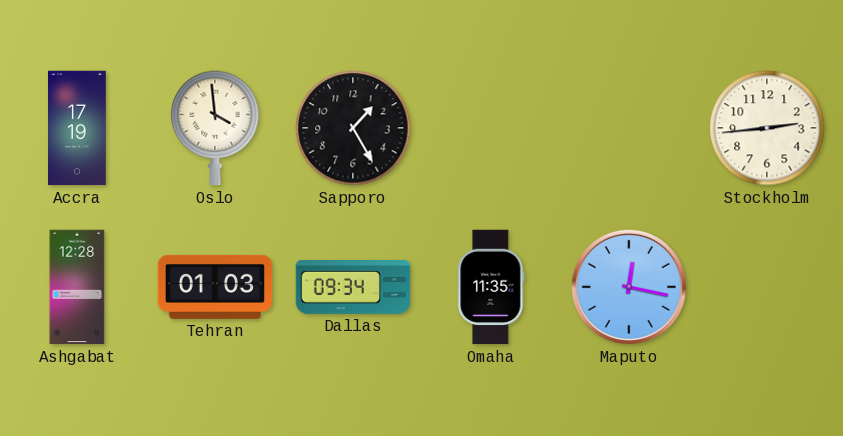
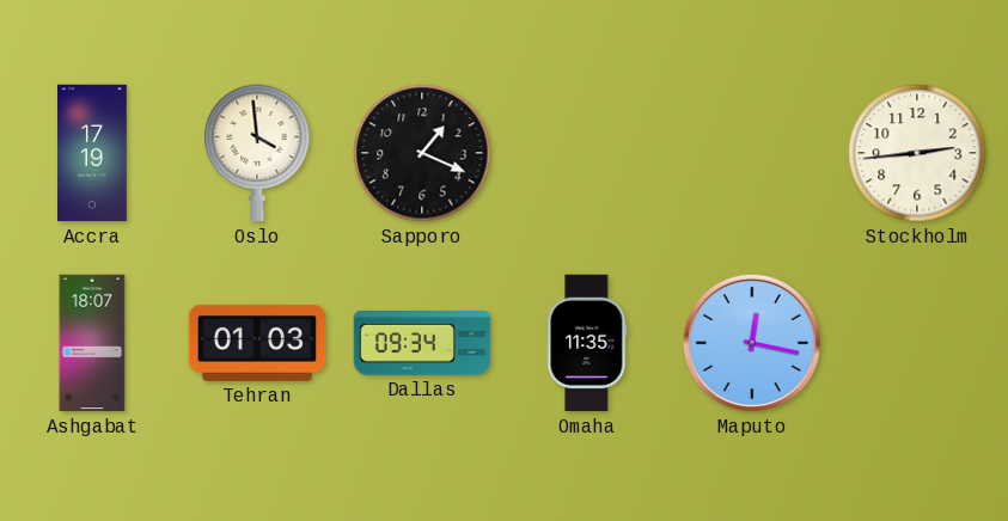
Sapporo: 1:25 -> 1:19 (422, 153)
Ashgabat: 12:28 -> 18:07 (92, 343)
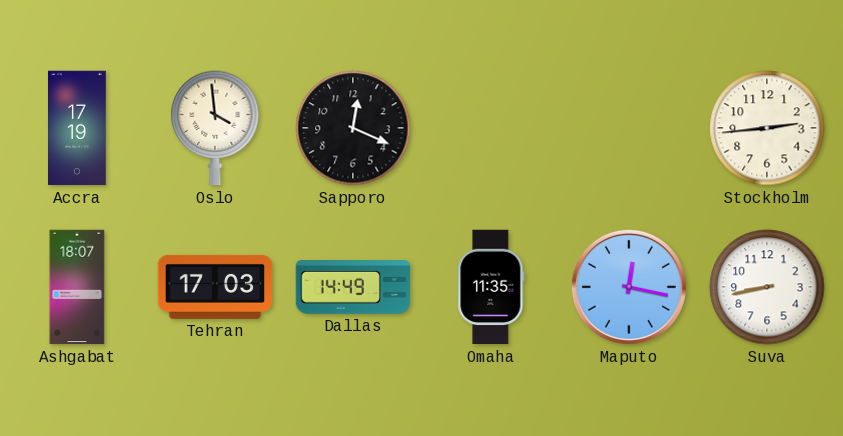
Sapporo: 1:19 -> 12:19 (353, 128)
Tehran: 01:03 -> 17:03 (215, 287)
Dallas: 09:34 -> 14:49 (353, 288)
Suva: none -> 8:43 (767, 287)
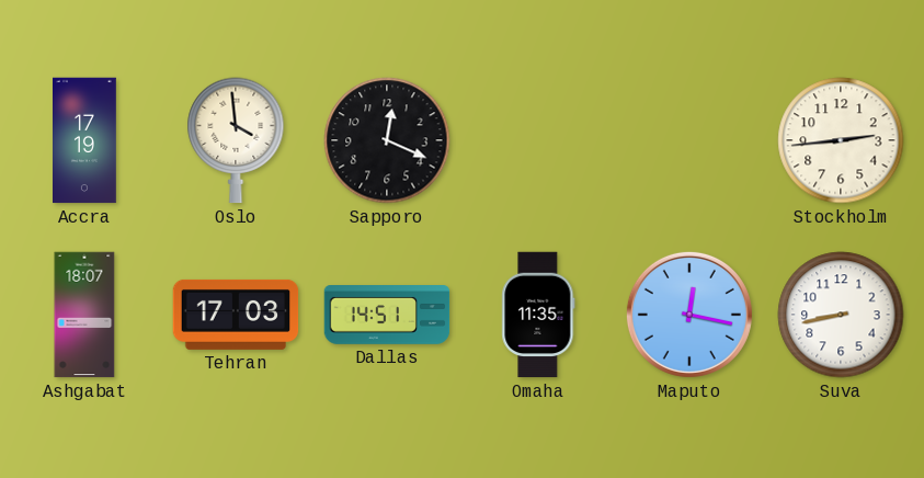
Dallas: 14:49 -> 14:51 (387, 316)
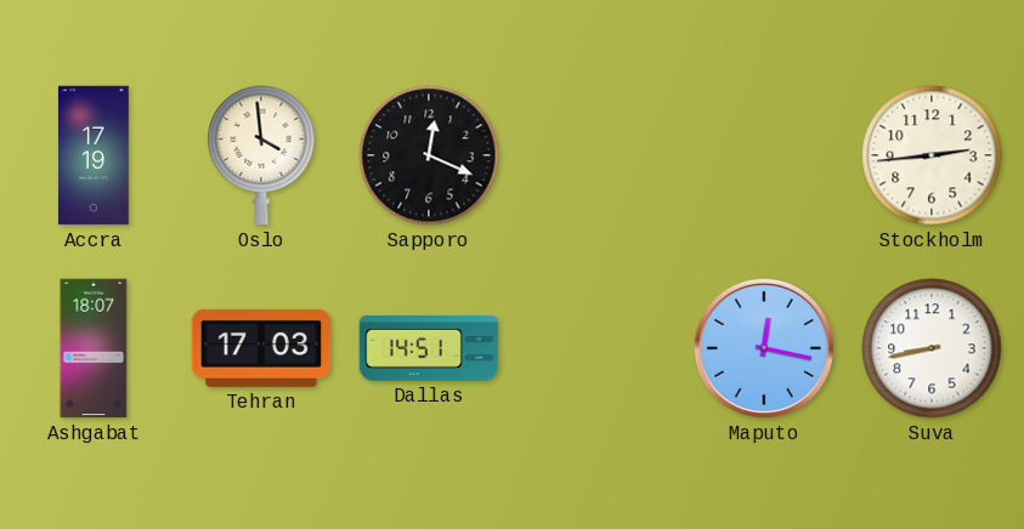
Omaha: 11:35 -> none (538, 315)
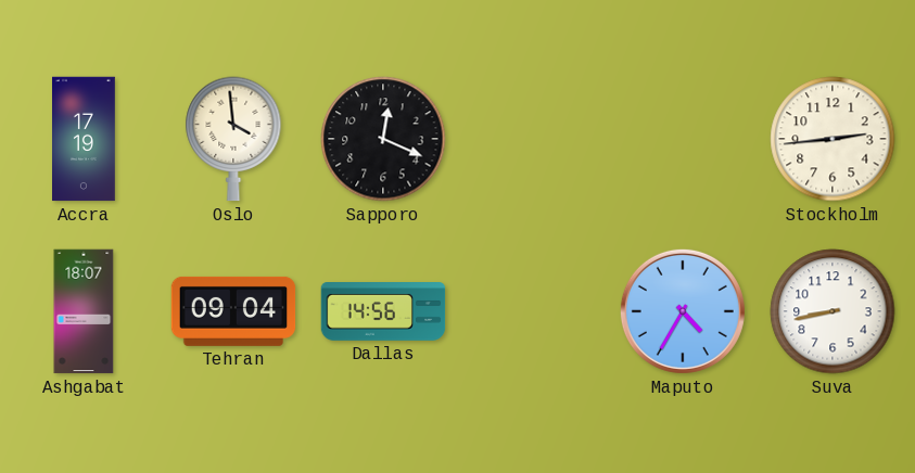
Tehran: 17:03 -> 09:04 (233, 311)
Dallas: 14:51 -> 14:56 (383, 312)
Maputo: 12:17 -> 4:35 (683, 311)
